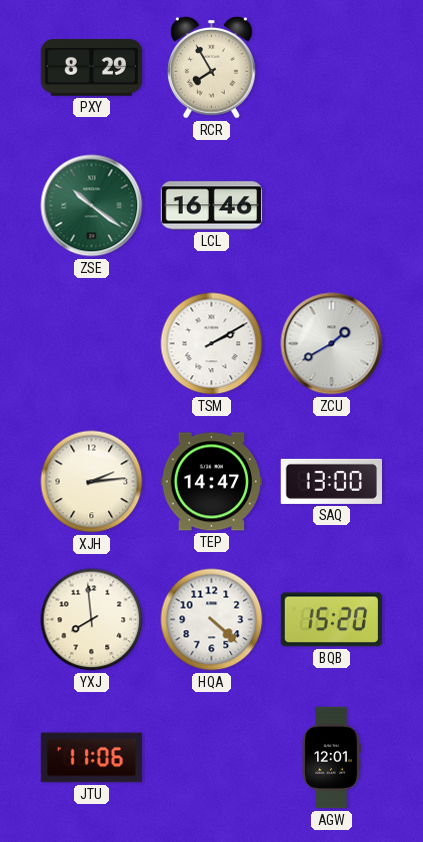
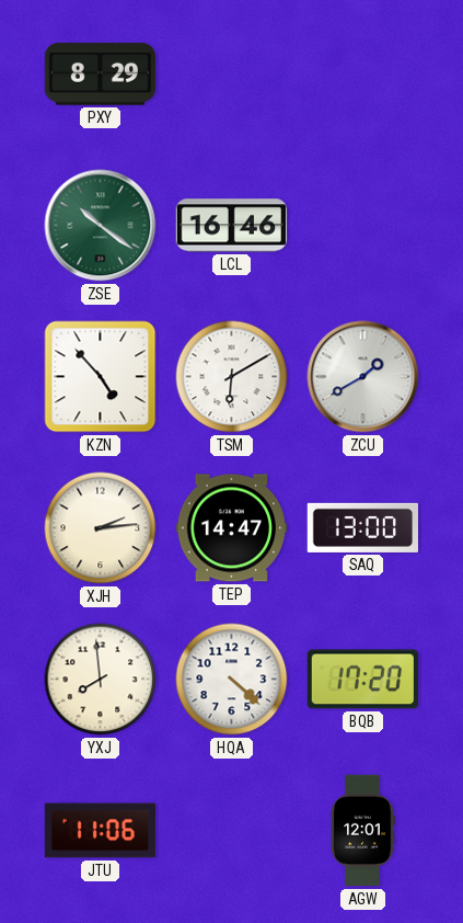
RCR: 7:55 -> none (212, 68)
KZN: none -> 4:53 (101, 377)
TSM: 2:10 -> 6:10 (232, 377)
BQB: 15:20 -> 17:20 (362, 680)
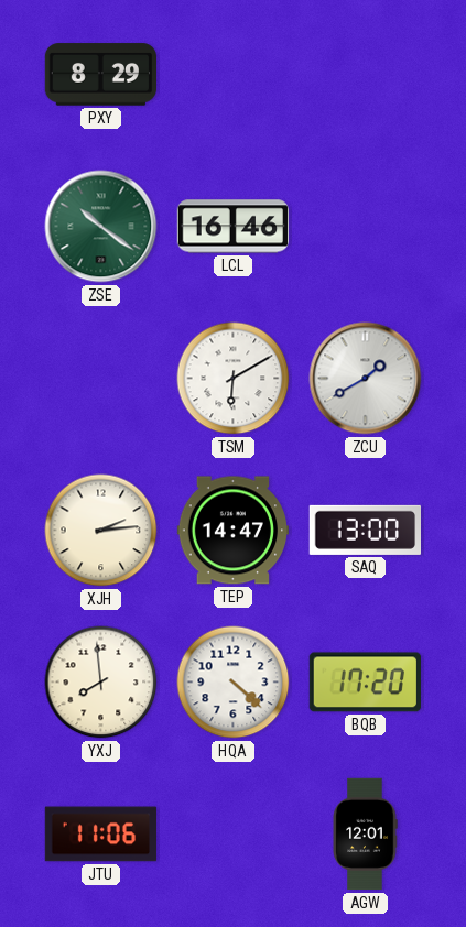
KZN: 4:53 -> none (101, 377)
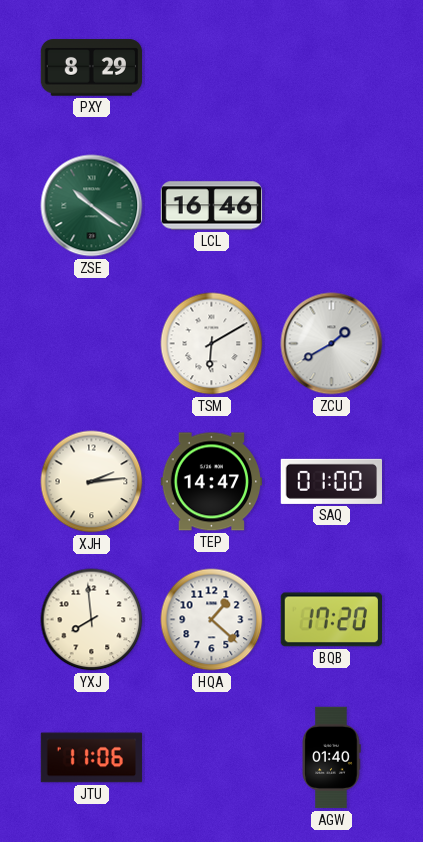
SAQ: 13:00 -> 01:00 (331, 481)
HQA: 4:22 -> 1:22 (212, 620)
AGW: 12:01 -> 01:40 (331, 758)
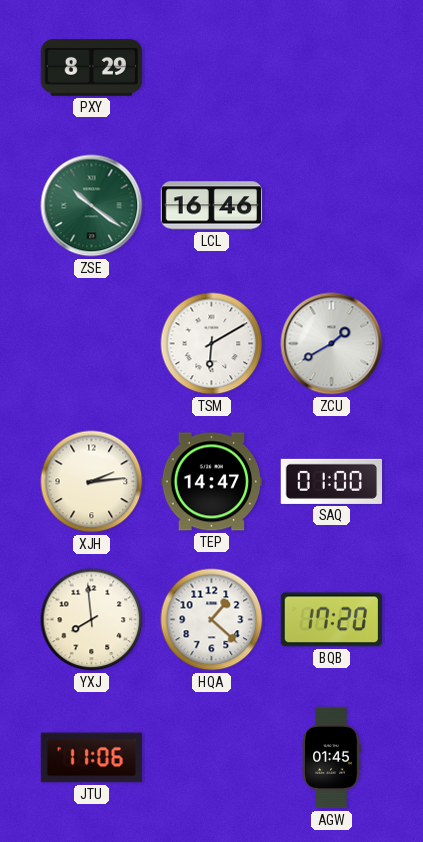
AGW: 01:40 -> 01:45 (331, 758)
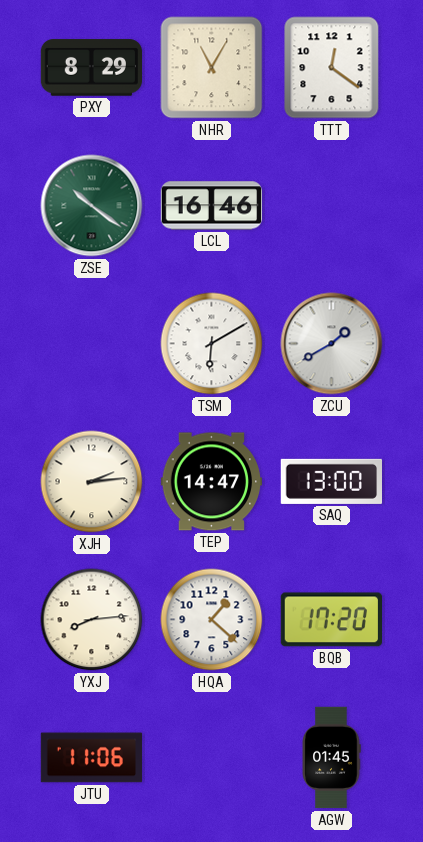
NHR: none -> 11:05 (212, 68)
TTT: none -> 12:21 (332, 68)
SAQ: 01:00 -> 13:00 (331, 481)
YXJ: 7:59 -> 8:14 (92, 620)
